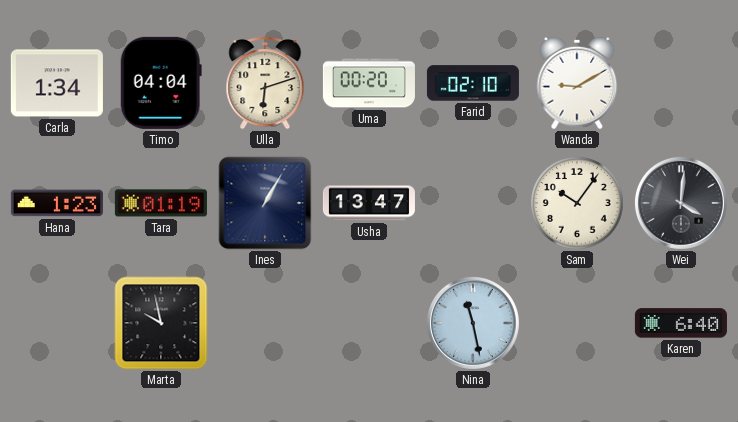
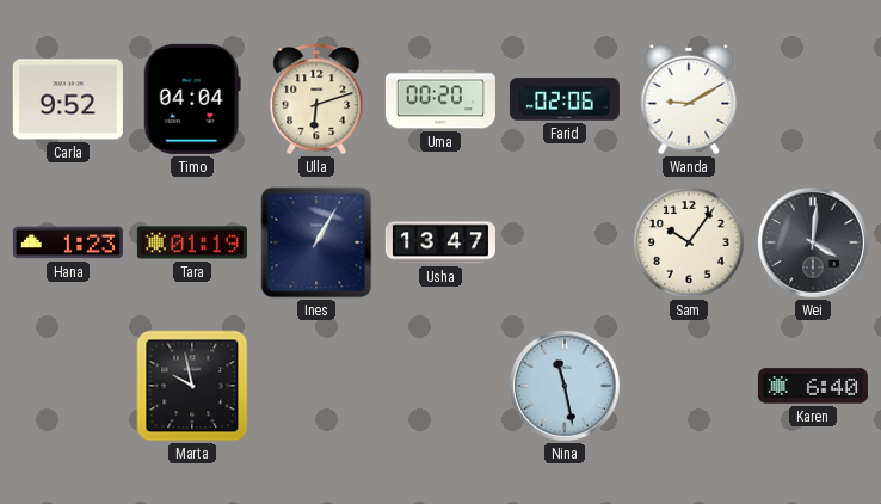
Carla: 1:34 -> 9:52 (68, 99)
Farid: 02:10 -> 02:06 (565, 99)
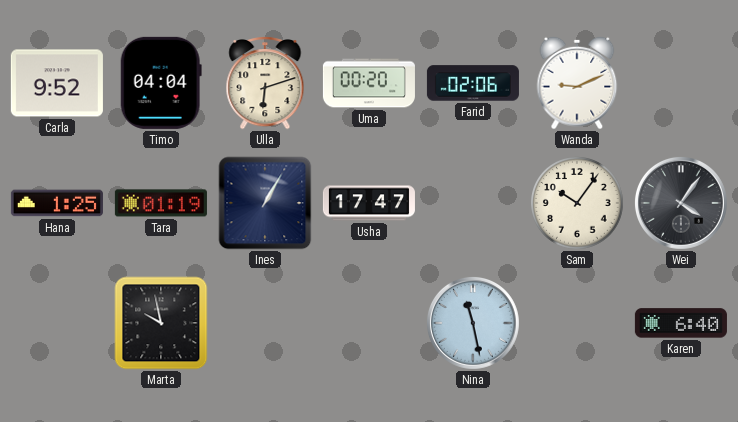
Wanda: 9:10 -> 9:11 (577, 83)
Hana: 1:23 -> 1:25 (57, 203)
Usha: 13:47 -> 17:47 (369, 203)
Wei: 4:01 -> 4:06 (681, 203)
